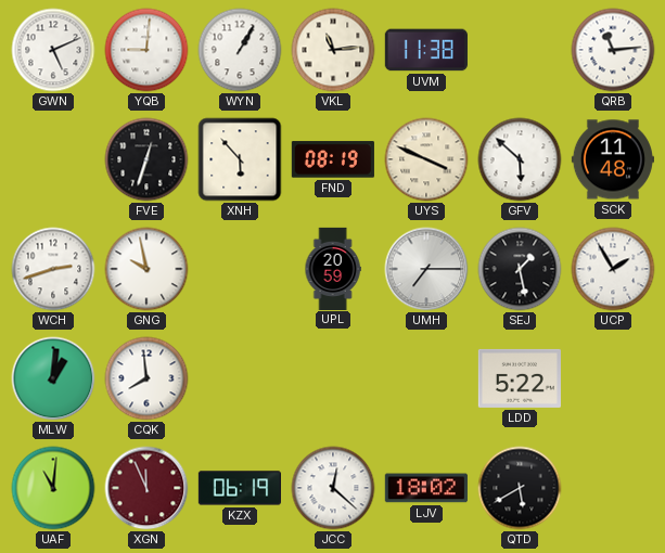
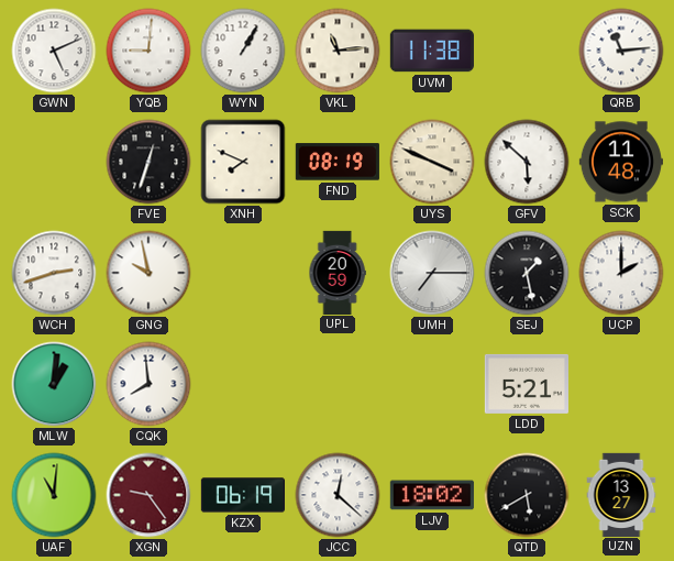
XNH: 5:53 -> 7:49 (243, 162)
UCP: 1:55 -> 2:00 (621, 273)
LDD: 5:22 -> 5:21 (527, 384)
XGN: 11:56 -> 9:24 (148, 495)
UZN: none -> 13:27 (621, 494)
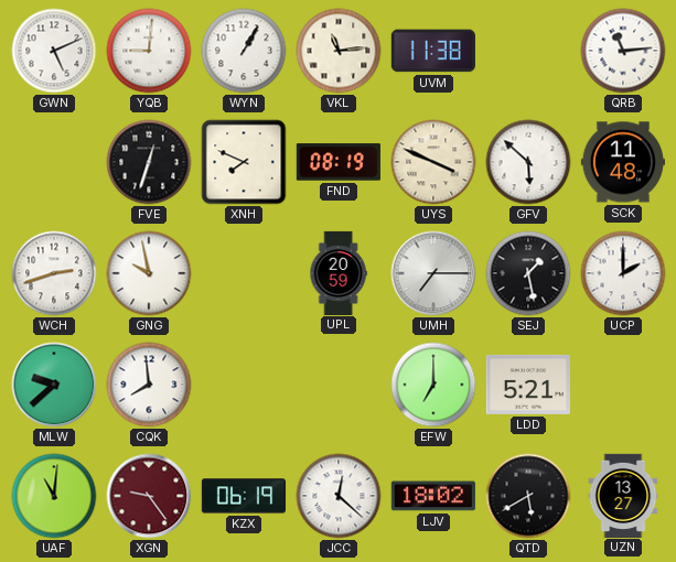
MLW: 1:01 -> 9:38 (54, 385)
EFW: none -> 7:00 (433, 385)
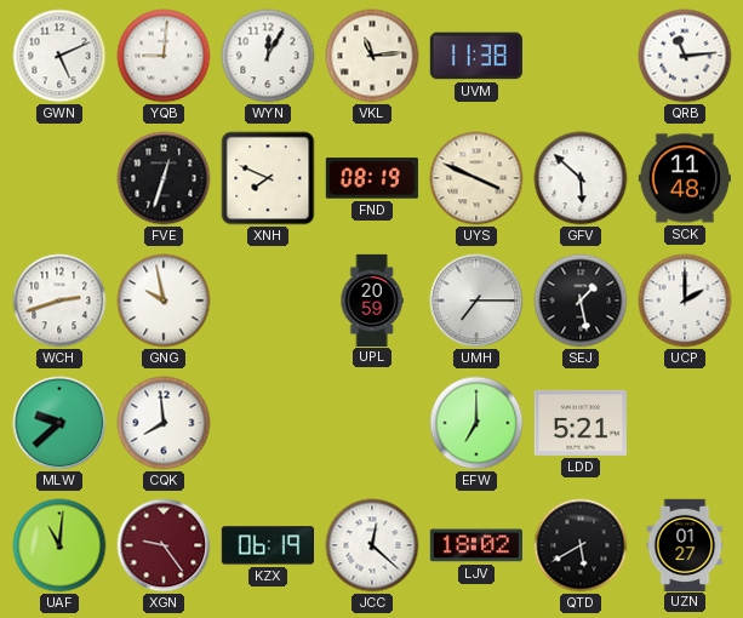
WYN: 1:05 -> 12:05 (268, 56)
UZN: 13:27 -> 01:27 (685, 544)
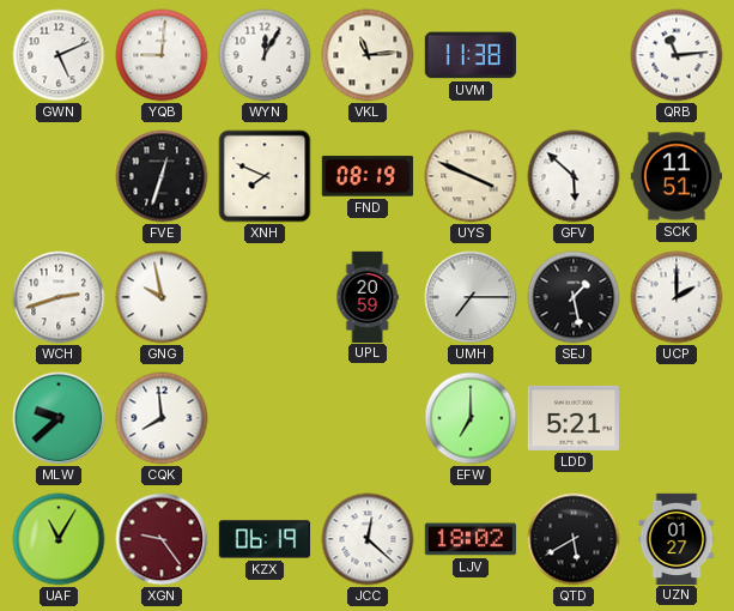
SCK: 11:48 -> 11:51 (677, 176)
UAF: 11:01 -> 11:05 (59, 539)
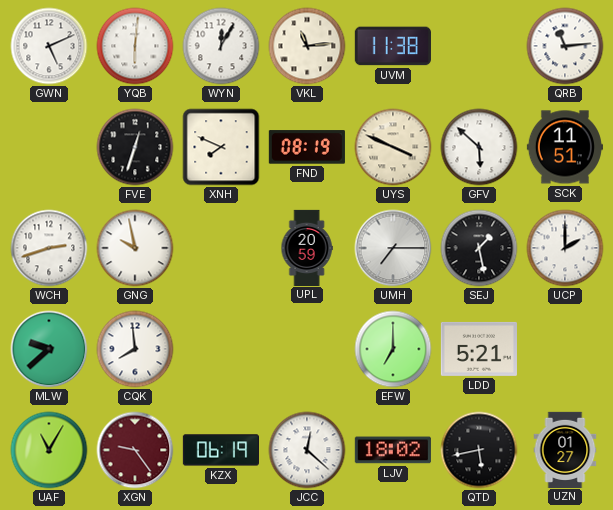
YQB: 9:01 -> 6:01 (135, 46)
QTD: 5:40 -> 5:43 (479, 450)
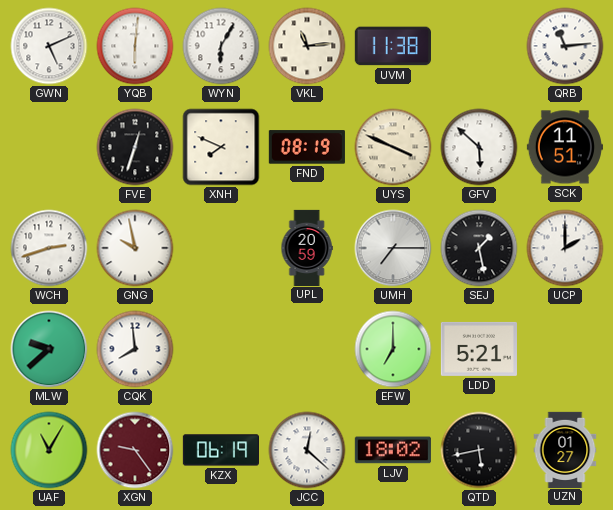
WYN: 12:05 -> 6:05 (221, 46)
